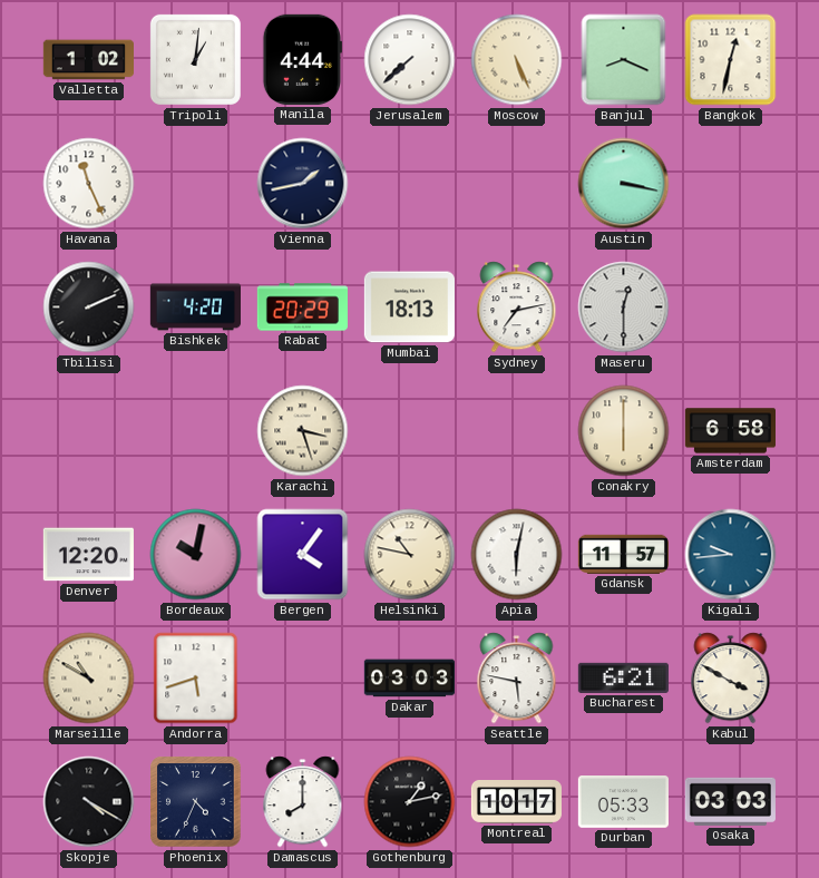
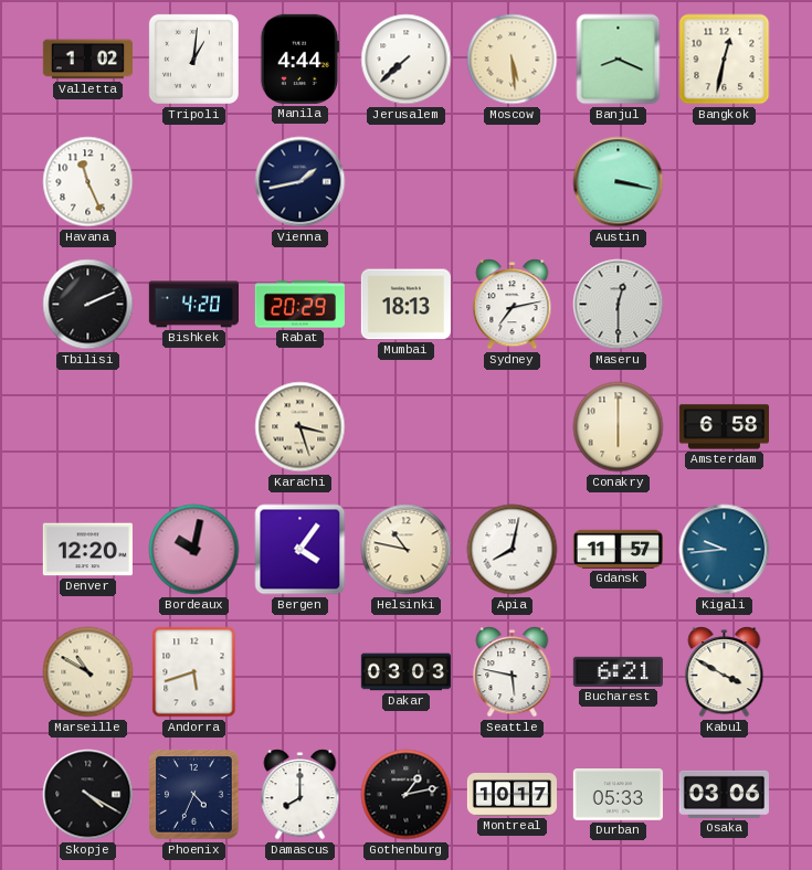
Moscow: 5:26 -> 5:29 (513, 60)
Apia: 6:02 -> 8:02 (513, 550)
Osaka: 03:03 -> 03:06 (724, 794)
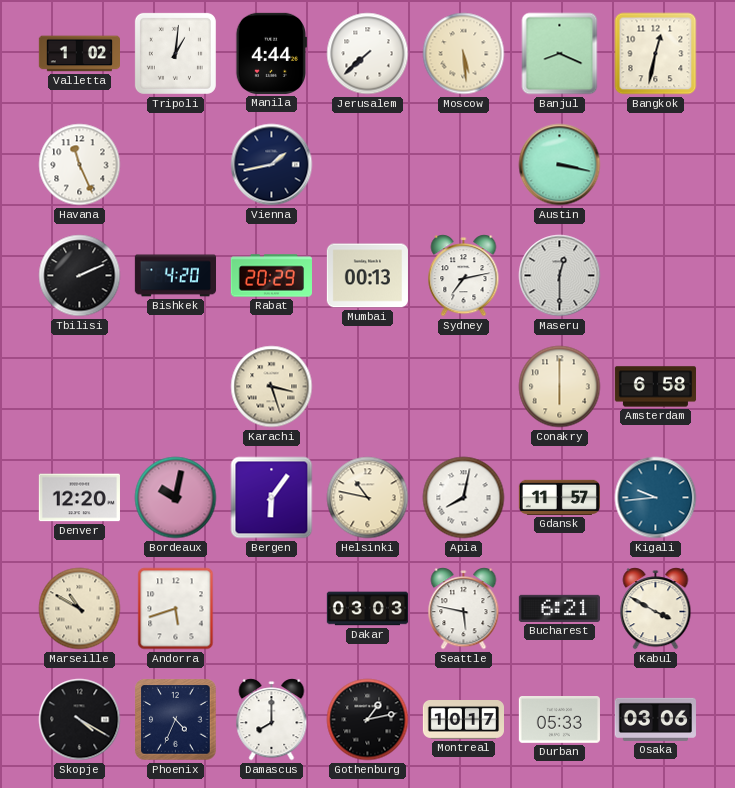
Mumbai: 18:13 -> 00:13 (367, 276)
Bergen: 4:06 -> 6:06 (272, 498)
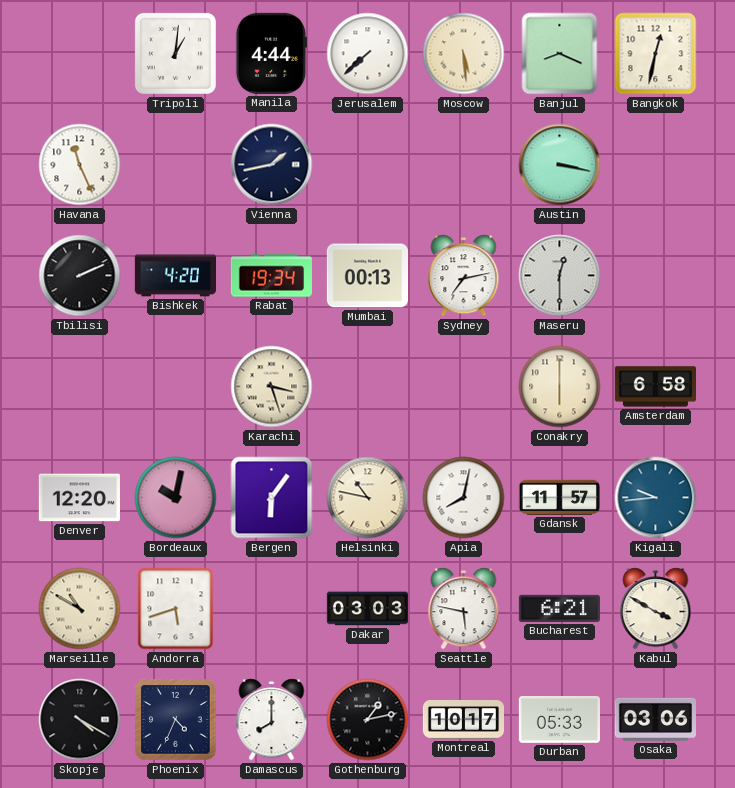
Valletta: 1:02 -> none (79, 54)
Rabat: 20:29 -> 19:34 (271, 276)
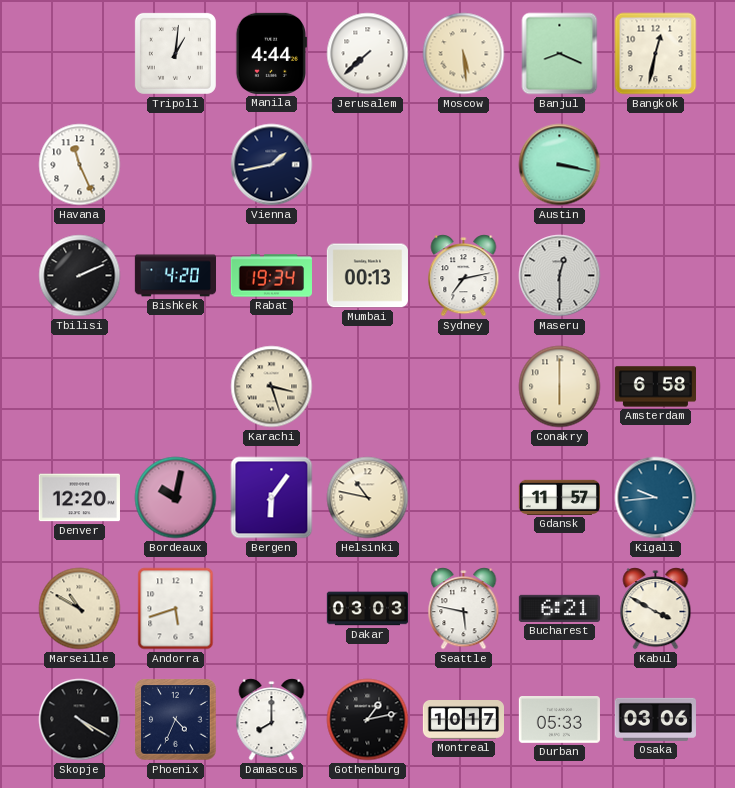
Apia: 8:02 -> none (464, 498)
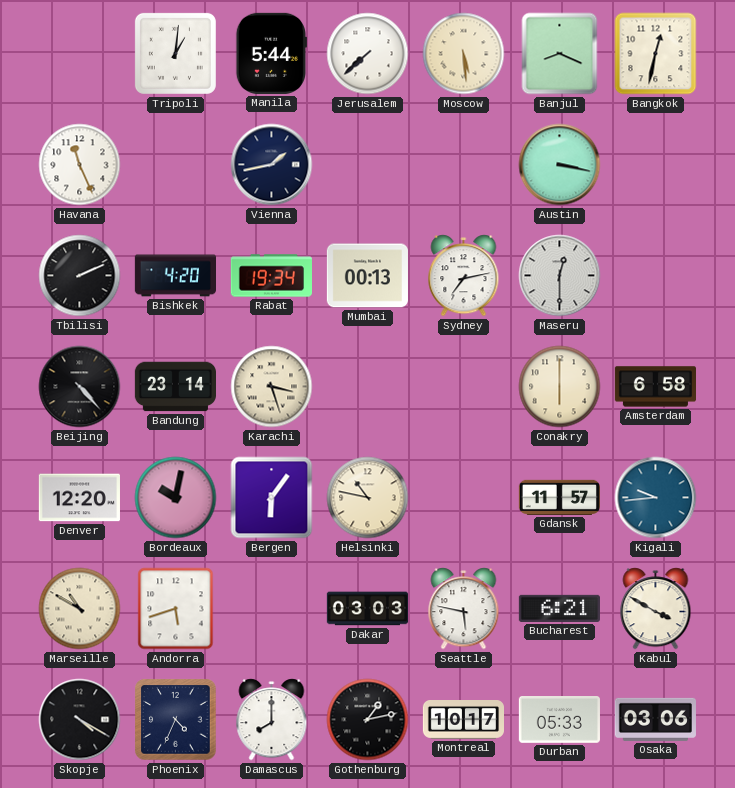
Manila: 4:44 -> 5:44 (270, 53)
Beijing: none -> 4:23 (80, 387)
Bandung: none -> 23:14 (175, 387)
